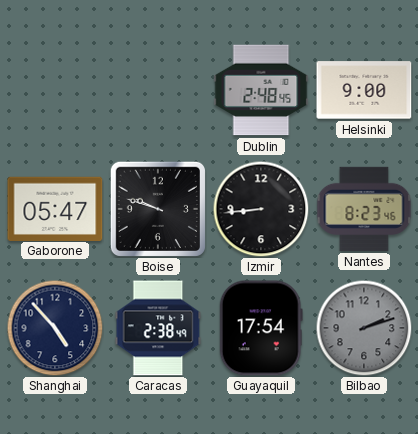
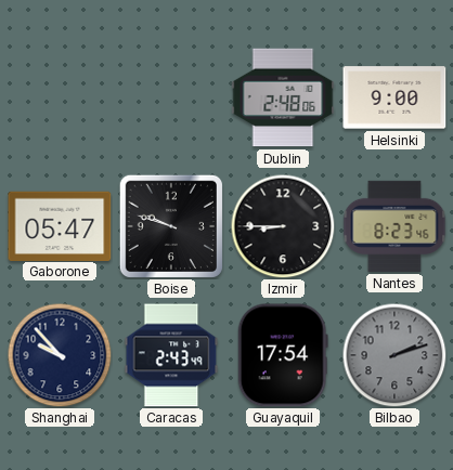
Dublin: 2:48:45 -> 2:48:06 (283, 97)
Izmir: 8:44 -> 8:45 (283, 226)
Shanghai: 4:53 -> 9:53 (60, 355)
Caracas: 2:38 -> 2:43 (171, 355)
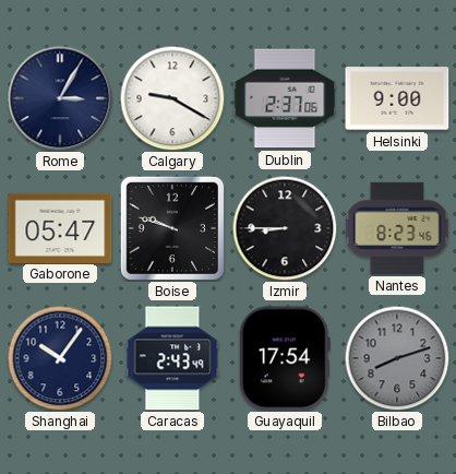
Rome: none -> 3:05 (60, 98)
Calgary: none -> 9:20 (172, 98)
Dublin: 2:48 -> 2:37 (285, 98)
Shanghai: 9:53 -> 10:06 (60, 358)
Bilbao: 2:12 -> 8:12 (397, 358)
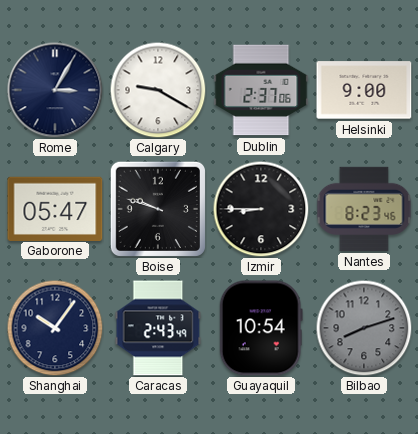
Guayaquil: 17:54 -> 10:54 (261, 328)
